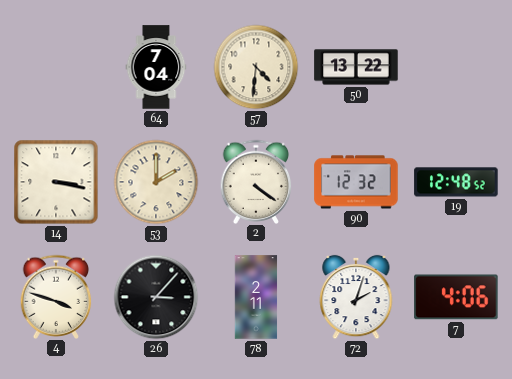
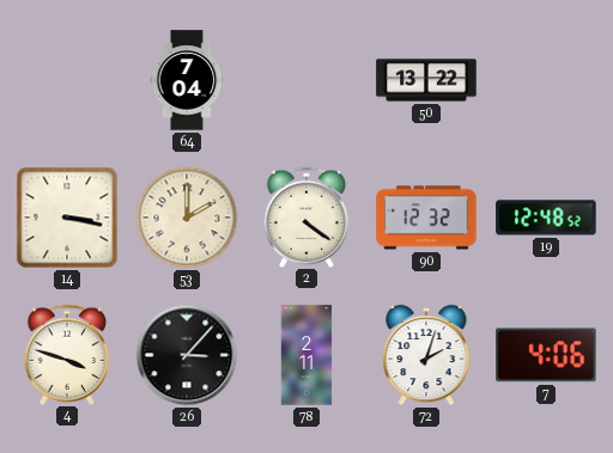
57: 4:31 -> none (256, 67)
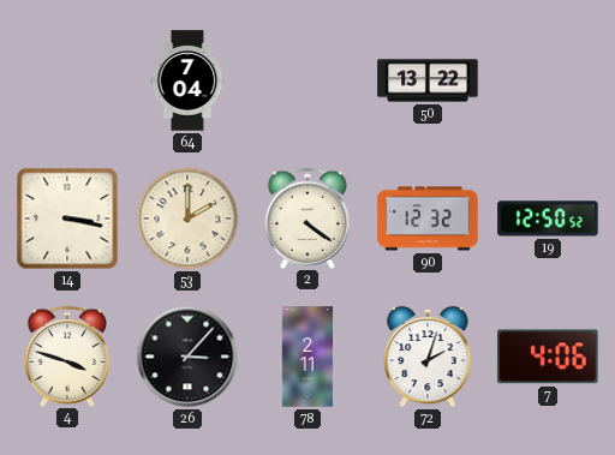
19: 12:48 -> 12:50 (548, 218)
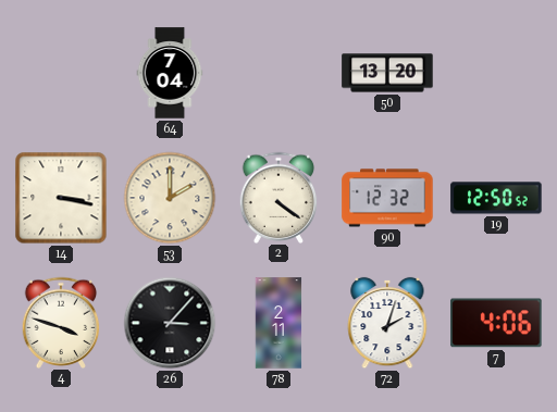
50: 13:22 -> 13:20 (387, 73)
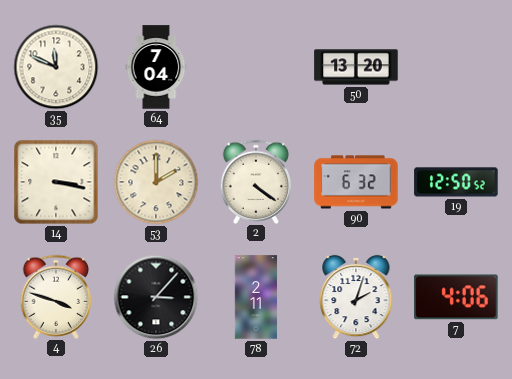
35: none -> 11:49 (56, 67)
90: 12:32 -> 6:32 (356, 182)
